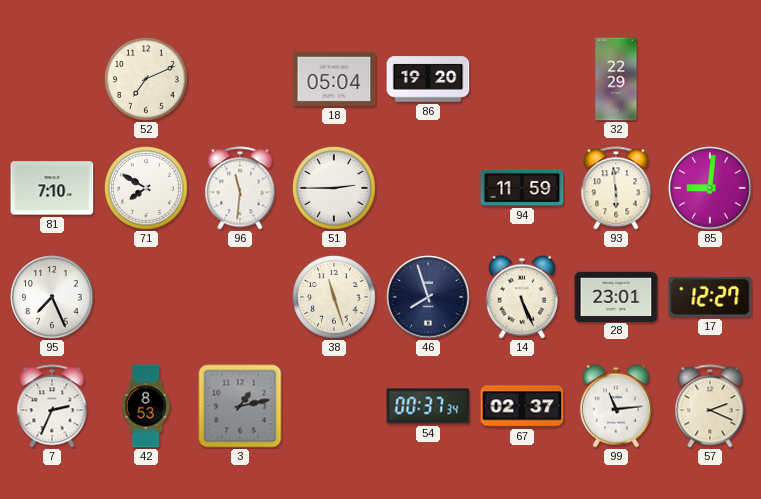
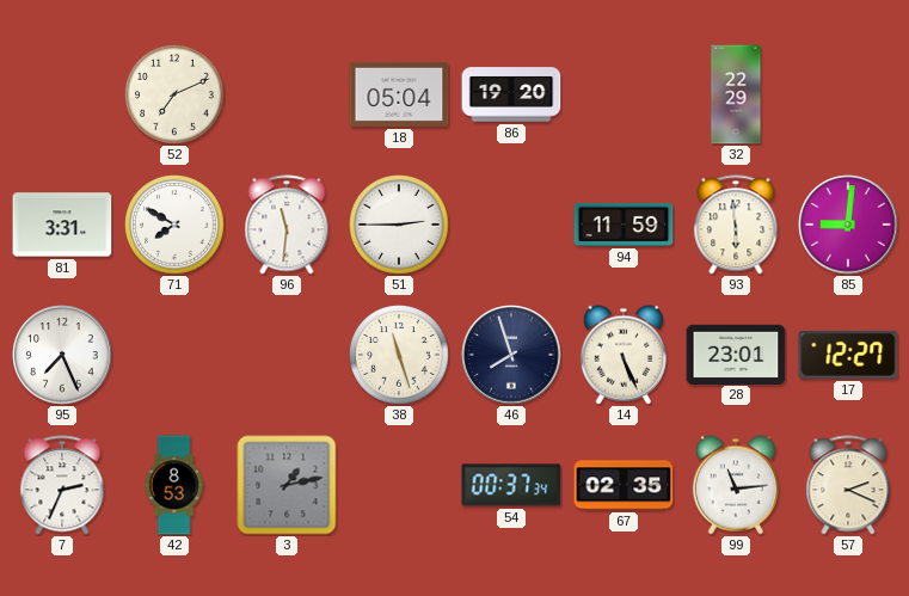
81: 7:10 -> 3:31 (62, 225)
67: 02:37 -> 02:35 (624, 485)
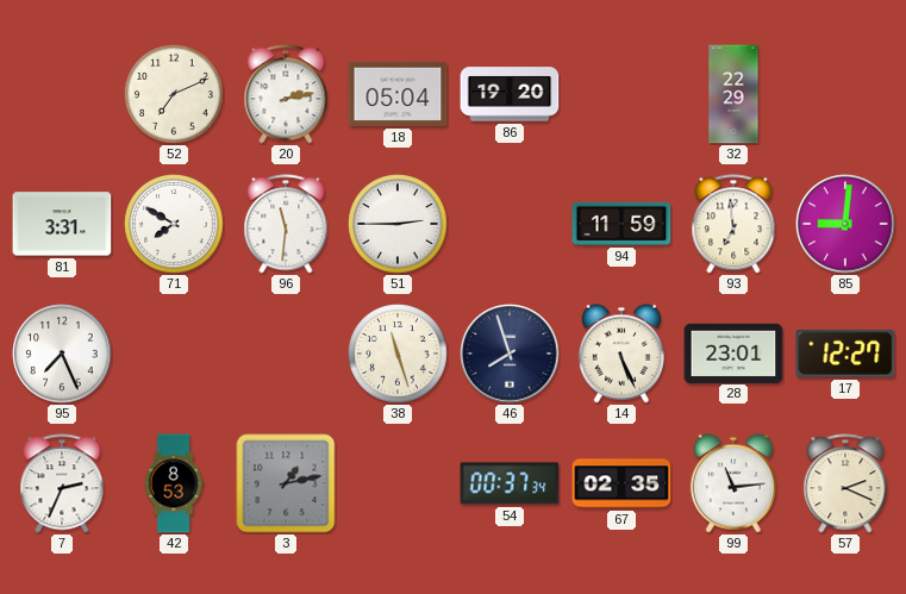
20: none -> 2:13 (286, 94)
93: 5:59 -> 6:59 (733, 224)
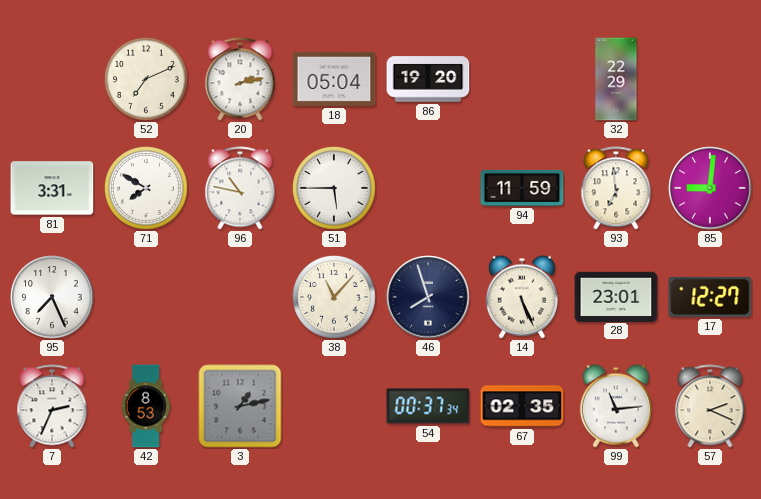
96: 11:31 -> 10:47 (240, 188)
51: 2:45 -> 5:45 (334, 188)
38: 11:27 -> 11:07 (334, 297)
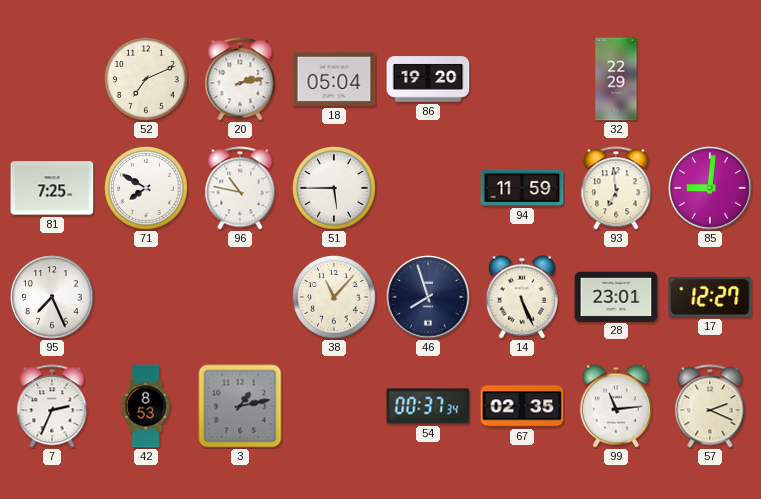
81: 3:31 -> 7:25 (52, 188)
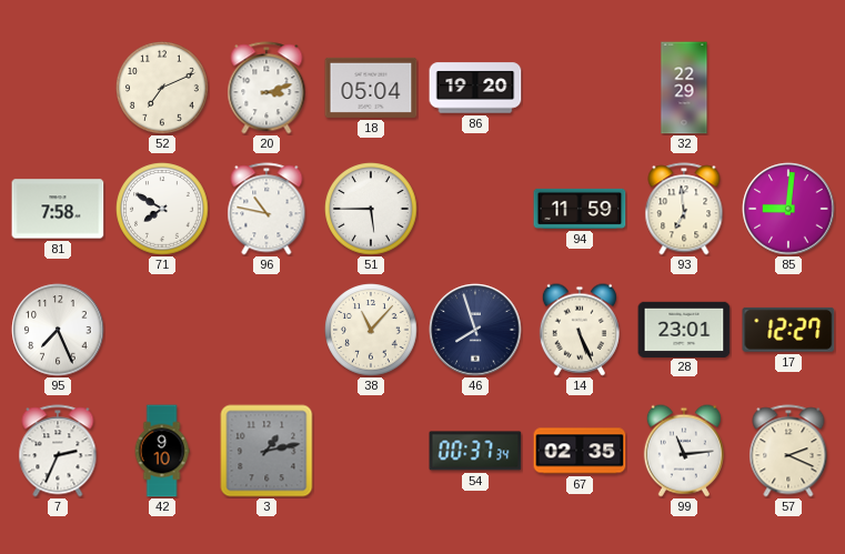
20: 2:13 -> 3:12 (266, 88)
81: 7:25 -> 7:58 (58, 209)
42: 8:53 -> 9:10 (162, 451)
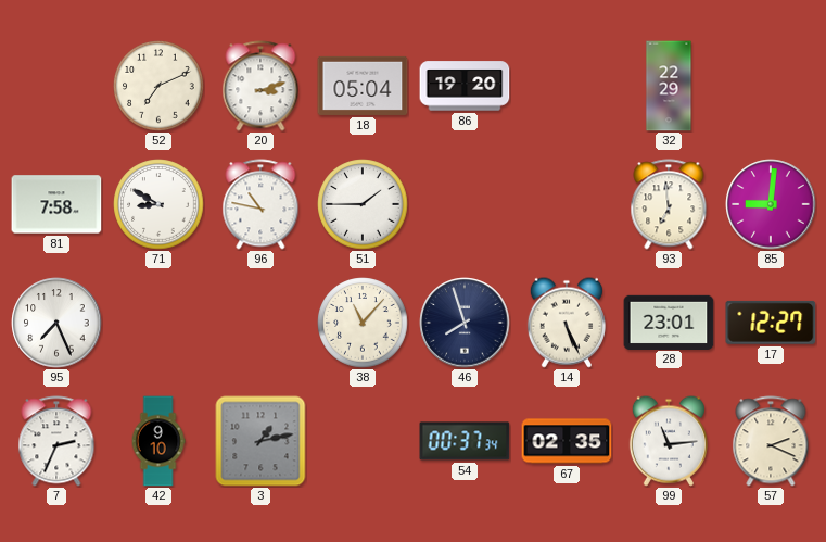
71: 7:50 -> 8:50 (158, 204)
51: 5:45 -> 1:45 (363, 204)
94: 11:59 -> none (580, 209)
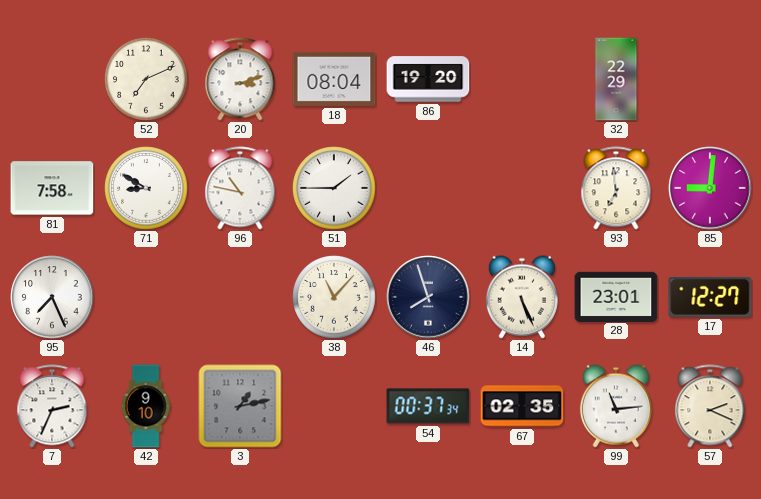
18: 05:04 -> 08:04 (334, 79)
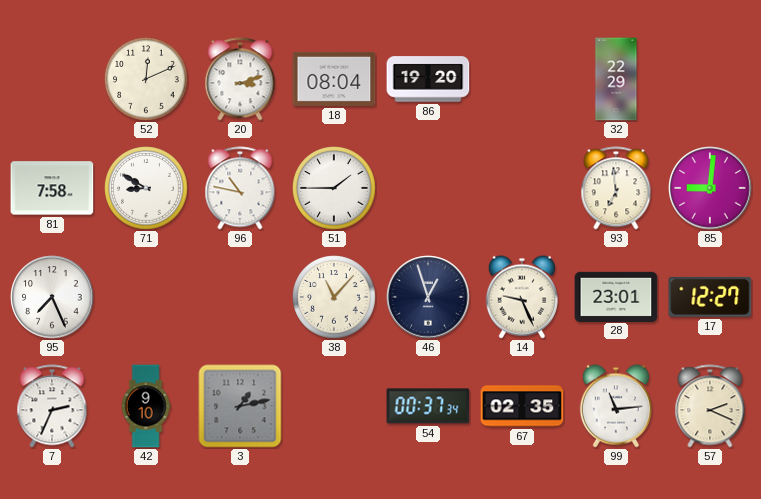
52: 7:11 -> 12:11 (146, 79)
46: 7:57 -> 12:57 (428, 297)
14: 5:26 -> 9:26 (522, 297)
